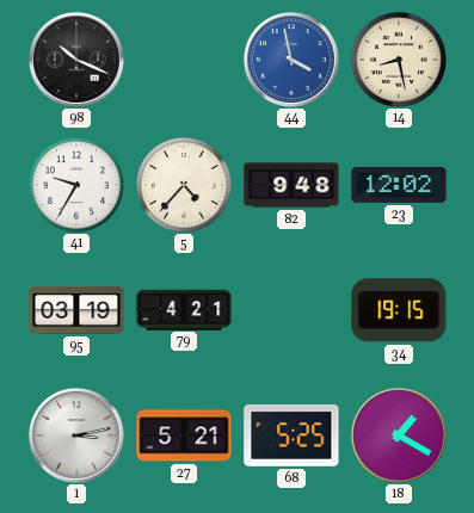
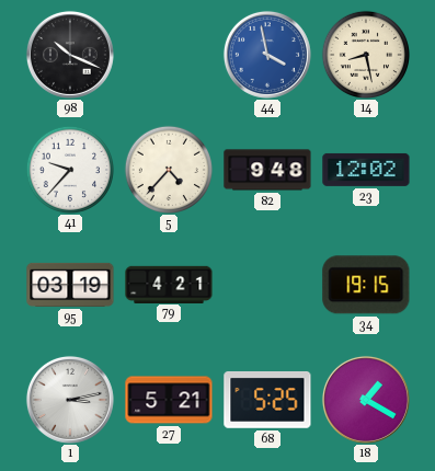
41: 9:35 -> 9:37 (69, 169)
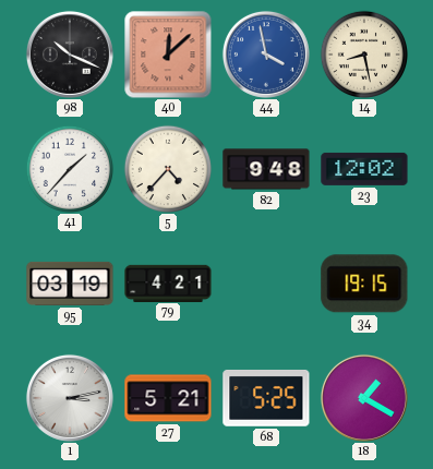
40: none -> 12:08 (168, 55)
41: 9:37 -> 1:37 (69, 168)
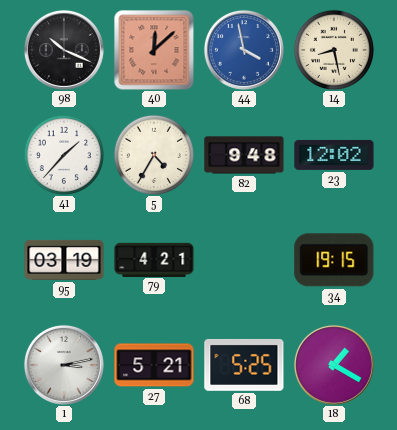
5: 4:37 -> 4:35 (153, 154)
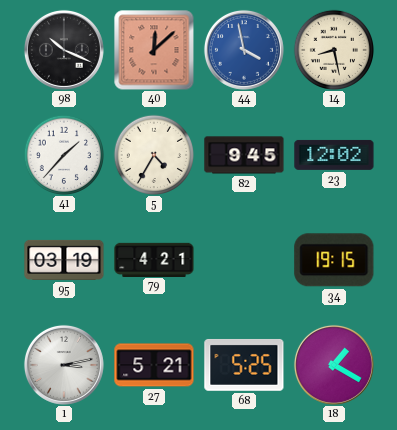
82: 9:48 -> 9:45 (244, 155)
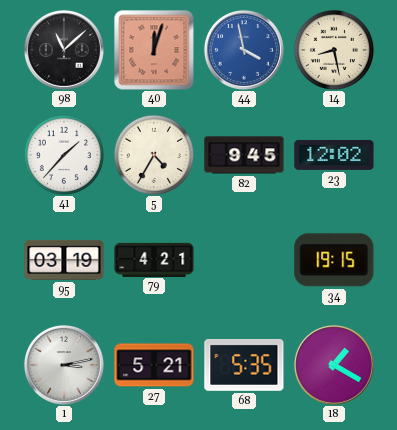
98: 10:19 -> 11:08 (64, 50)
40: 12:08 -> 12:03 (154, 50)
68: 5:25 -> 5:35 (244, 365)
